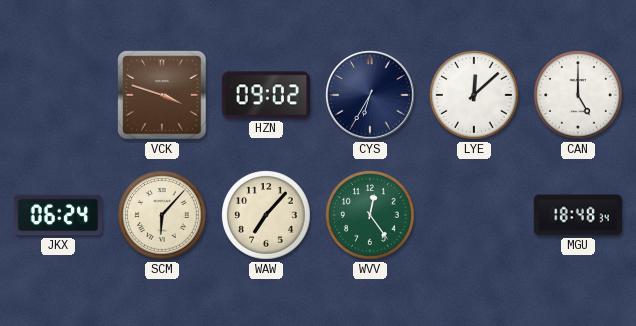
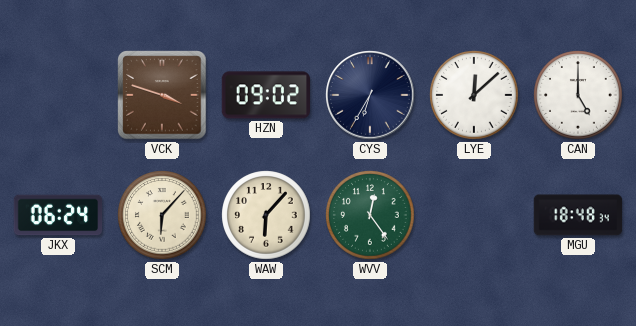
WAW: 7:07 -> 6:07 (266, 215)
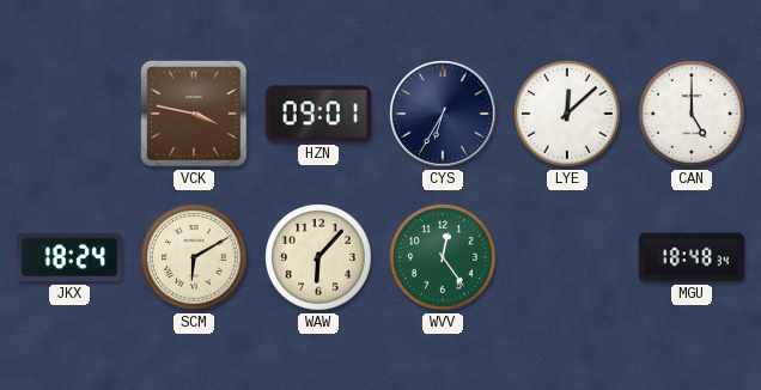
VCK: 3:48 -> 3:47 (194, 114)
HZN: 09:02 -> 09:01 (318, 114)
JKX: 06:24 -> 18:24 (69, 257)
SCM: 6:07 -> 6:10 (194, 257)
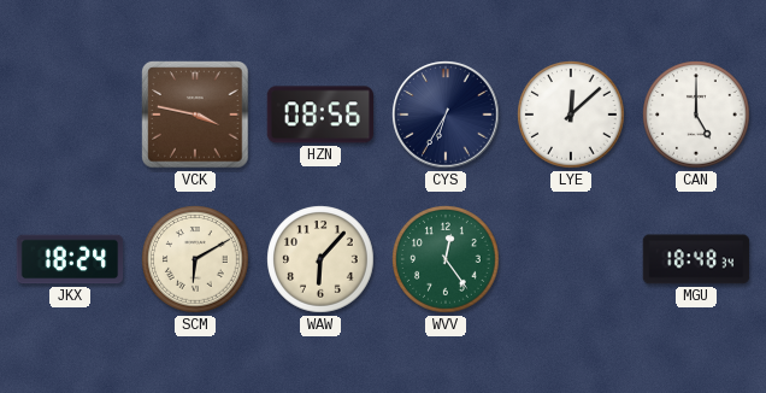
HZN: 09:01 -> 08:56 (320, 115)
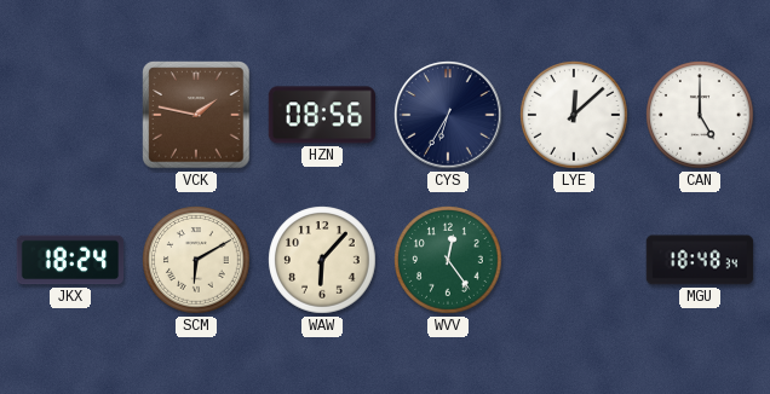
VCK: 3:47 -> 1:47 (196, 115)
